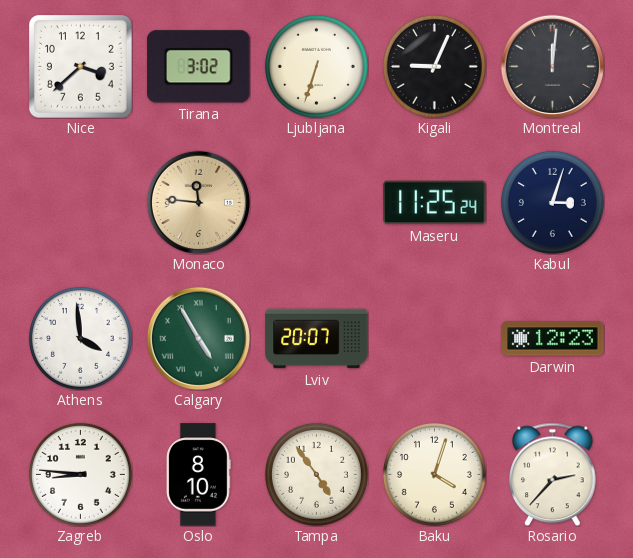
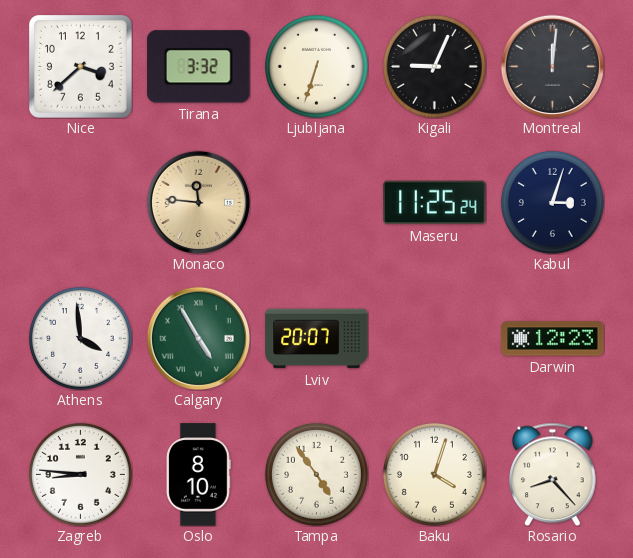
Tirana: 3:02 -> 3:32 (199, 67)
Rosario: 2:37 -> 8:23 (553, 474)
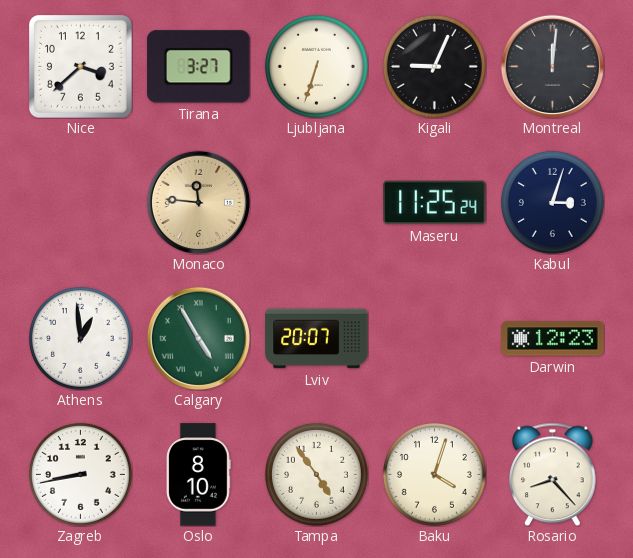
Tirana: 3:32 -> 3:27 (199, 67)
Athens: 3:59 -> 12:59 (80, 338)
Zagreb: 8:46 -> 8:43 (80, 474)
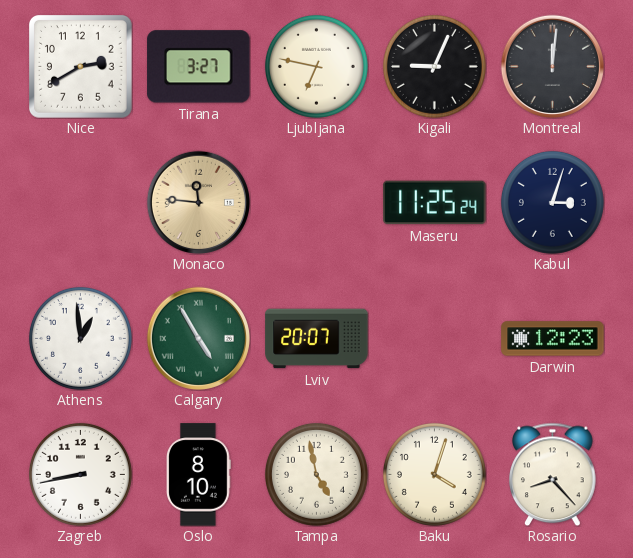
Nice: 3:38 -> 2:40 (81, 67)
Ljubljana: 6:33 -> 6:47 (316, 66)
Tampa: 4:54 -> 4:58 (316, 474)
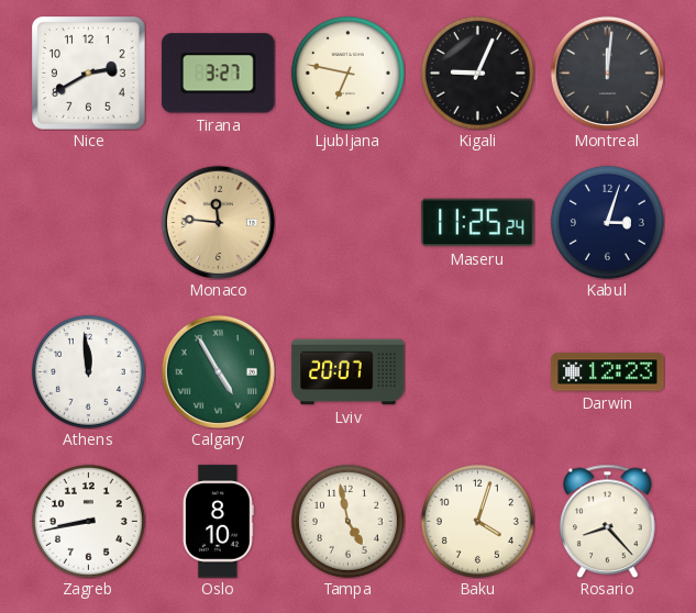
Athens: 12:59 -> 11:59 (88, 371)
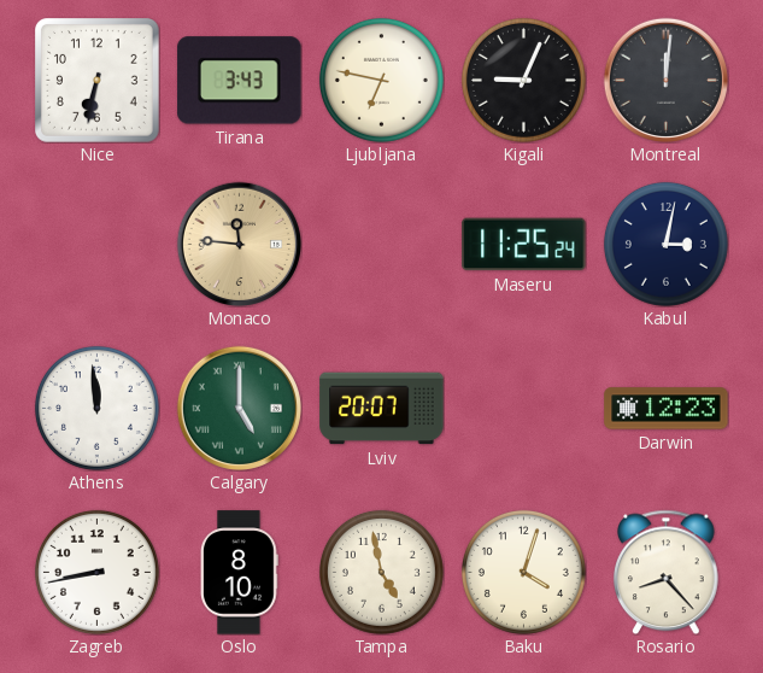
Nice: 2:40 -> 6:32 (98, 81)
Tirana: 3:27 -> 3:43 (240, 81)
Kabul: 3:03 -> 3:02 (665, 244)
Calgary: 4:55 -> 5:00 (239, 408)
